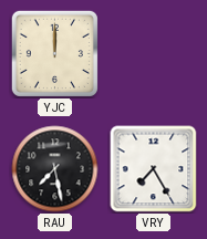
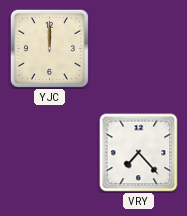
RAU: 7:28 -> none (55, 169)
VRY: 7:25 -> 7:23 (139, 153)
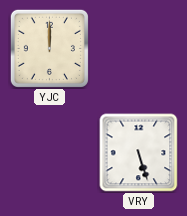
VRY: 7:23 -> 5:27 (139, 153)
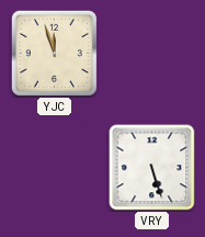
YJC: 12:00 -> 11:57 (54, 53)
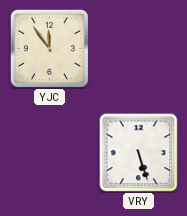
YJC: 11:57 -> 11:54 (49, 48)
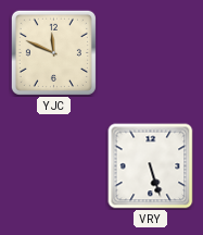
YJC: 11:54 -> 11:49 (53, 52)
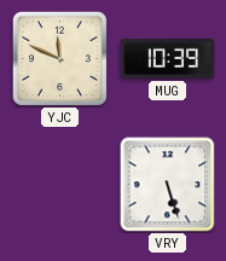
MUG: none -> 10:39 (168, 58)
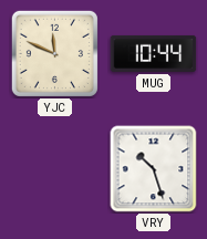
MUG: 10:39 -> 10:44 (154, 53)
VRY: 5:27 -> 10:27 (154, 169)
